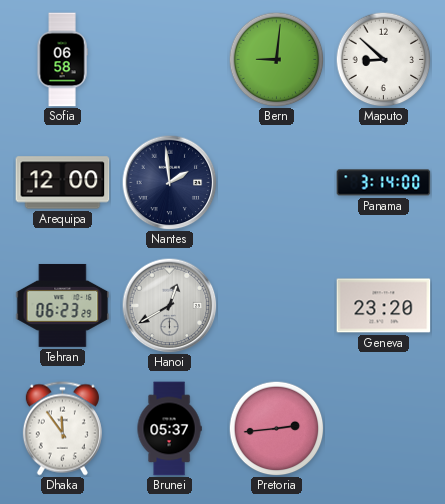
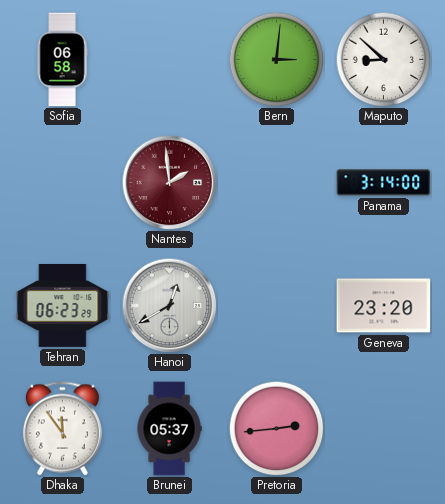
Bern: 9:01 -> 3:01 (276, 59)
Arequipa: 12:00 -> none (63, 183)
Nantes dial: navy -> burgundy (169, 182)
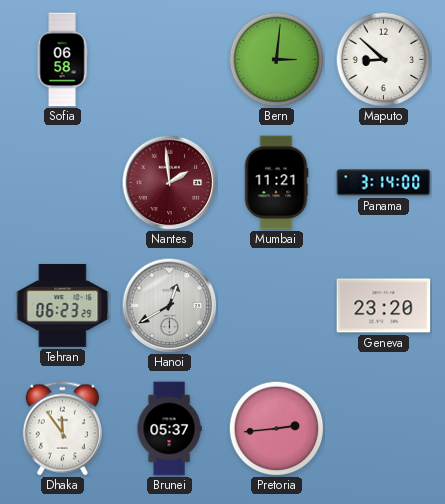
Mumbai: none -> 11:21 (276, 183)
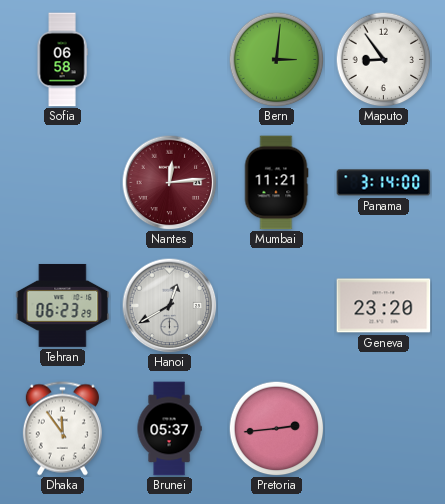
Maputo: 8:52 -> 8:54 (383, 59)
Nantes: 1:59 -> 12:14 (169, 182)
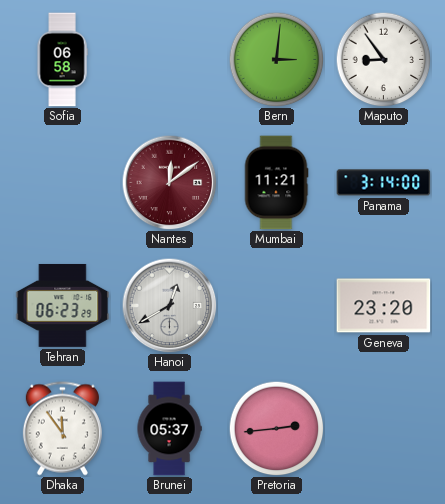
Nantes: 12:14 -> 12:09 (169, 182)
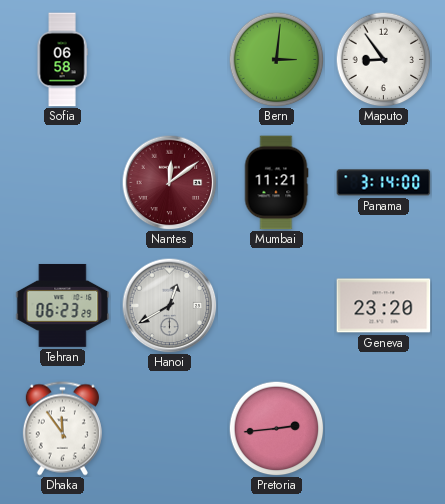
Brunei: 05:37 -> none (169, 429)
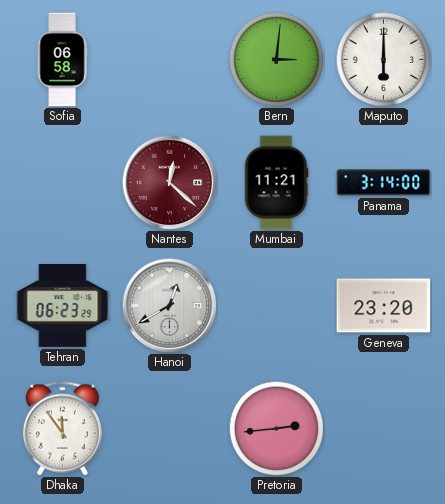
Maputo: 8:54 -> 6:00 (383, 59)
Nantes: 12:09 -> 12:22 (169, 182)
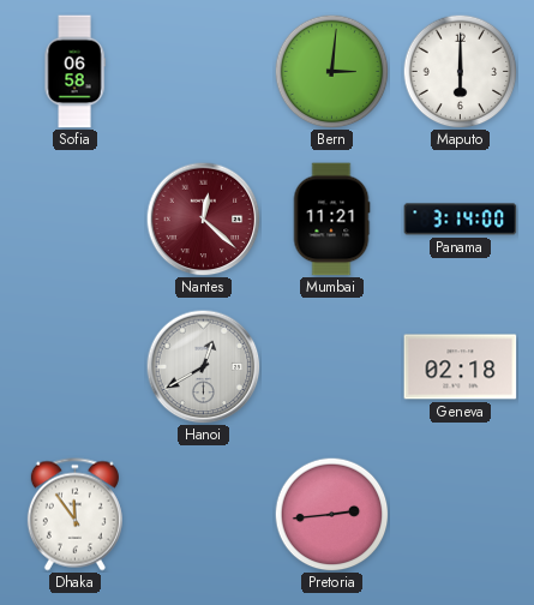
Tehran: 06:23 -> none (63, 305)
Geneva: 23:20 -> 02:18 (461, 367)
